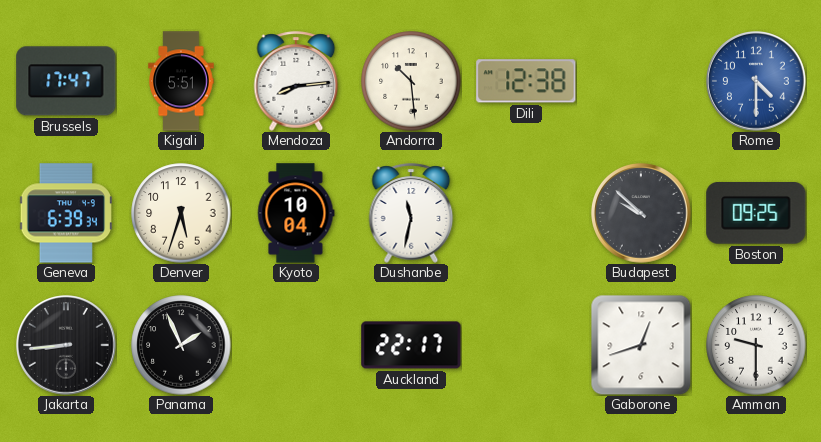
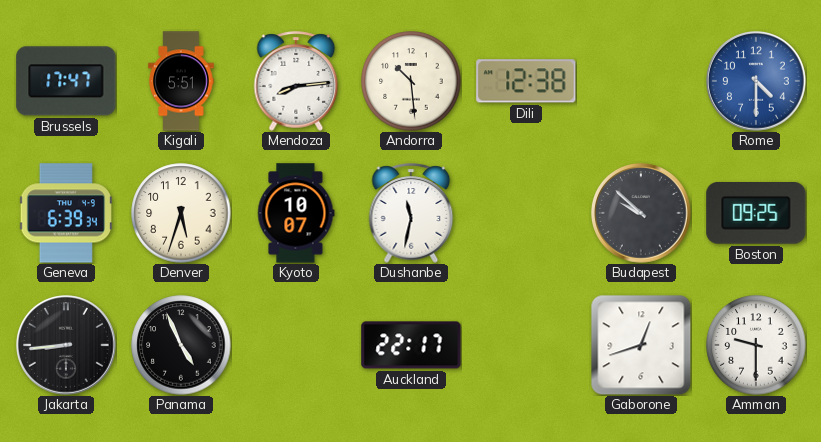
Kyoto: 10:04 -> 10:07 (296, 213)
Panama: 1:56 -> 4:56 (181, 345)
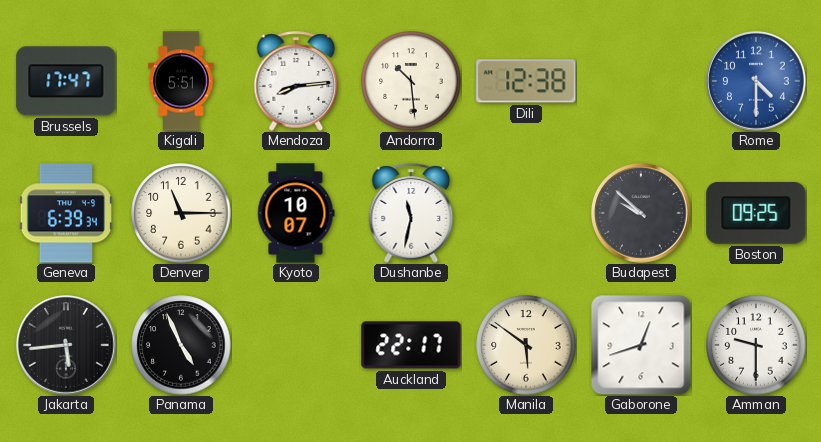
Denver: 5:33 -> 11:15 (181, 213)
Jakarta: 8:44 -> 5:44 (67, 346)
Manila: none -> 5:51 (526, 345)
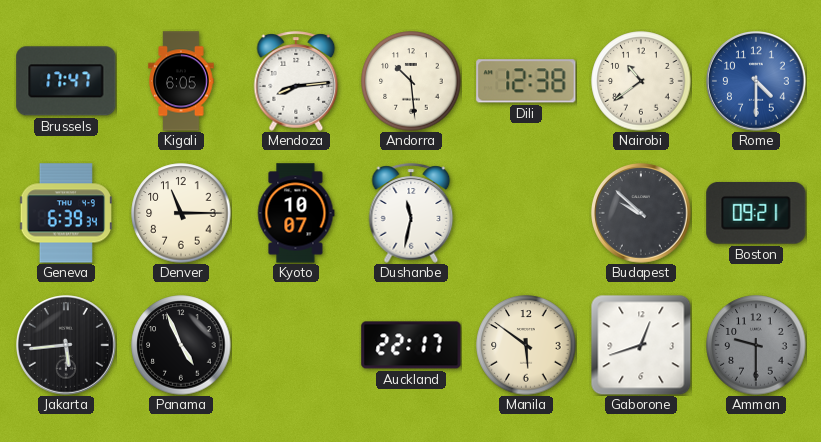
Kigali: 5:51 -> 6:05 (181, 81)
Nairobi: none -> 10:39 (641, 81)
Boston: 09:25 -> 09:21 (756, 214)
Amman dial: white -> grey (756, 345)
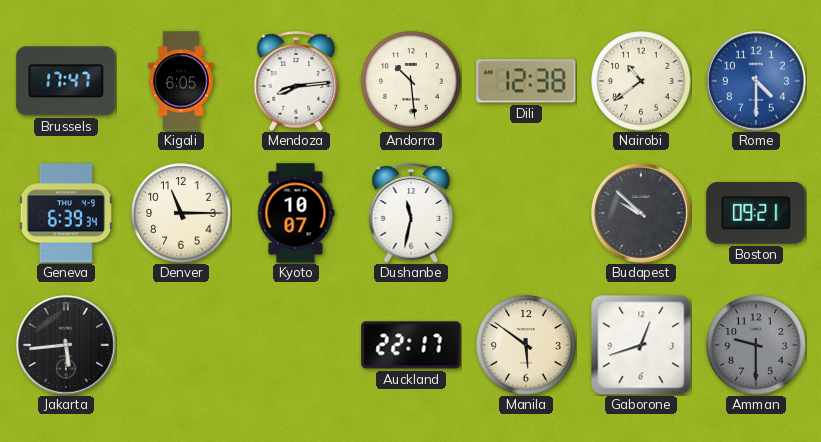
Panama: 4:56 -> none (181, 345)
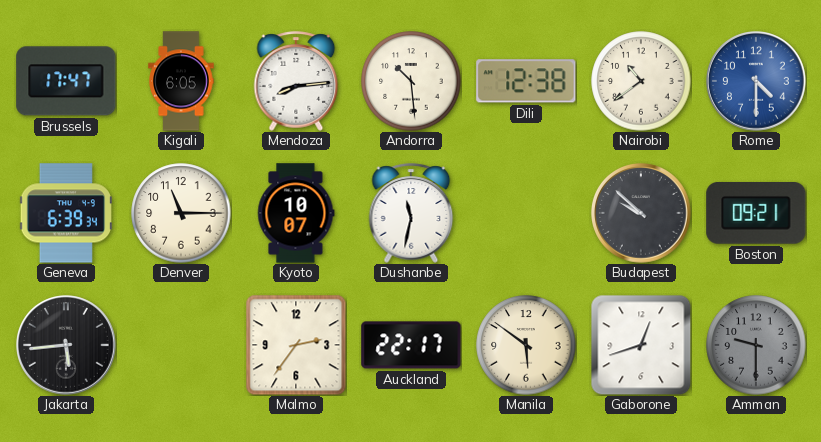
Malmo: none -> 2:36 (296, 345)
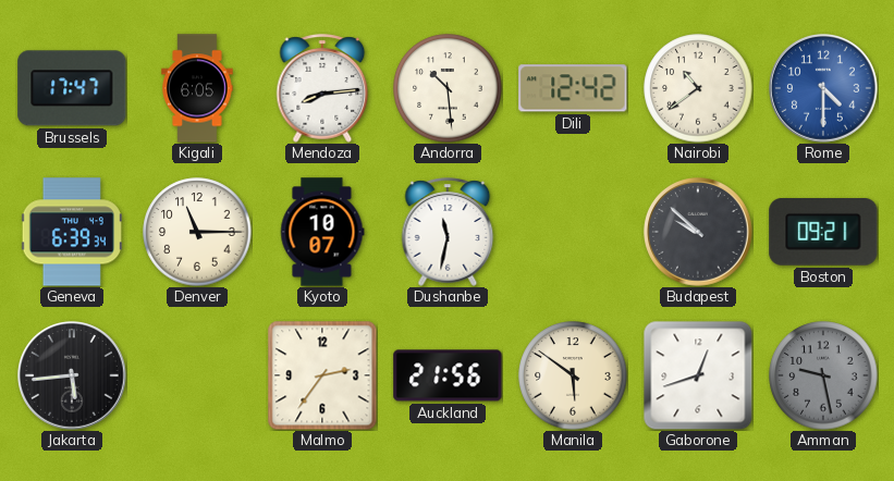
Dili: 12:38 -> 12:42 (573, 88)
Auckland: 22:17 -> 21:56 (448, 375)
Amman: 9:30 -> 9:28 (823, 375)
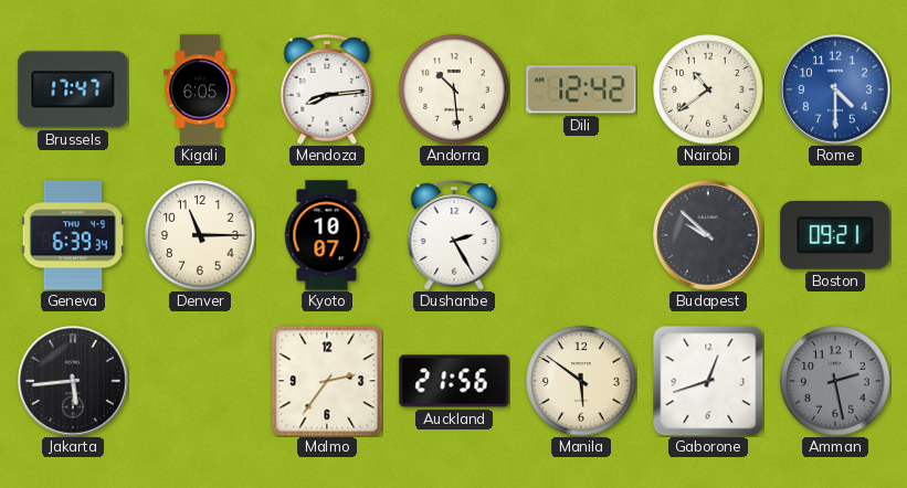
Dushanbe: 11:32 -> 2:25 (454, 235)
Amman: 9:28 -> 2:28 (835, 381)
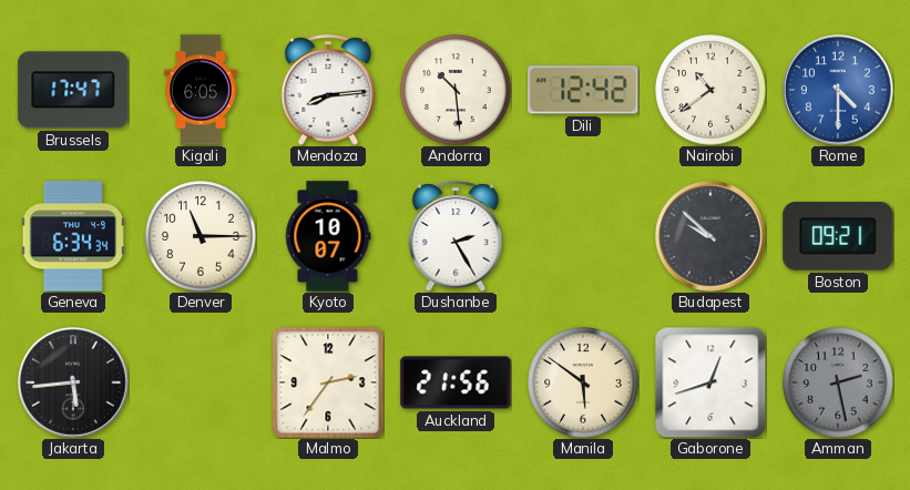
Geneva: 6:39 -> 6:34 (73, 236)
